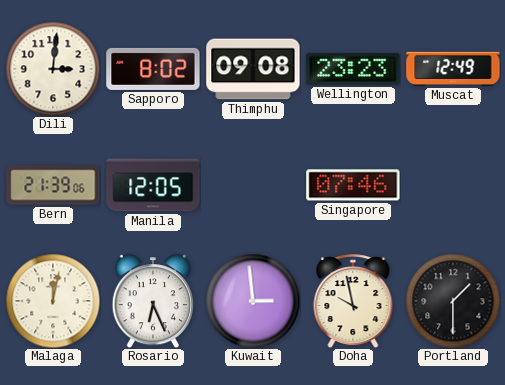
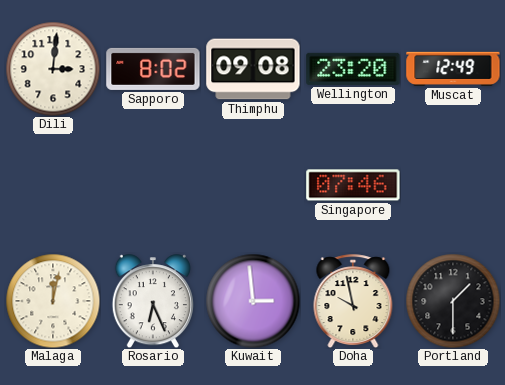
Wellington: 23:23 -> 23:20 (353, 69)
Bern: 21:39 -> none (53, 185)
Manila: 12:05 -> none (153, 185)
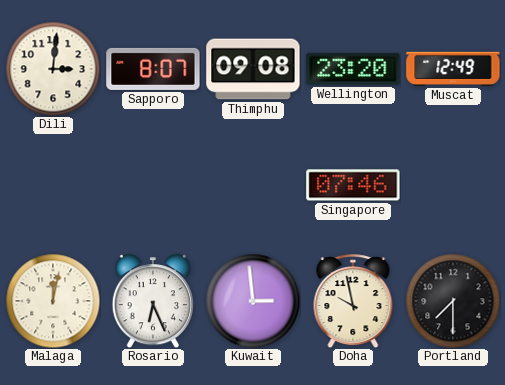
Sapporo: 8:02 -> 8:07 (153, 69)
Portland: 1:30 -> 7:30 (453, 301)
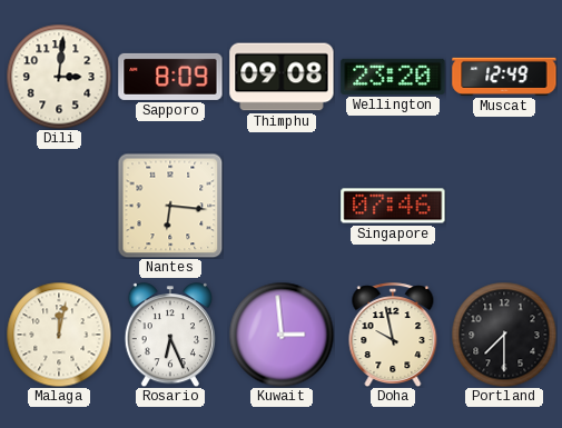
Sapporo: 8:07 -> 8:09 (170, 77)
Nantes: none -> 6:16 (170, 206)
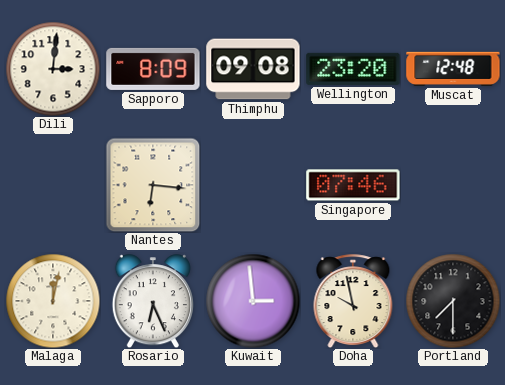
Muscat: 12:49 -> 12:48 (453, 69)
